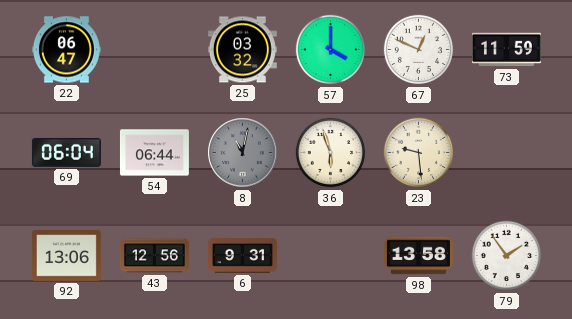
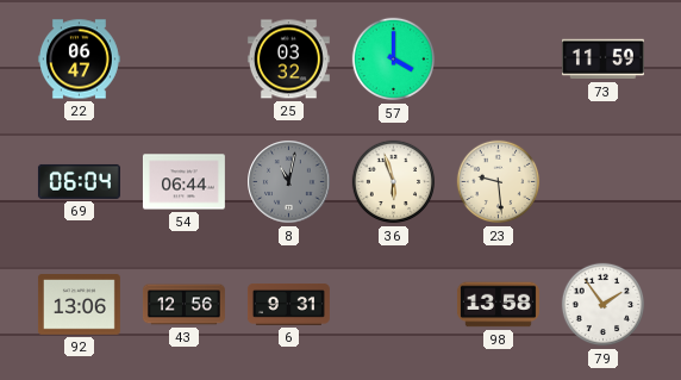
67: 12:49 -> none (419, 50)
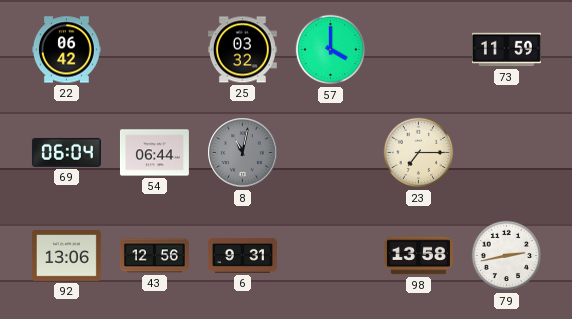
22: 06:47 -> 06:42 (66, 50)
36: 5:57 -> none (394, 182)
23: 9:29 -> 7:15 (419, 153)
79: 1:54 -> 2:43 (507, 256)
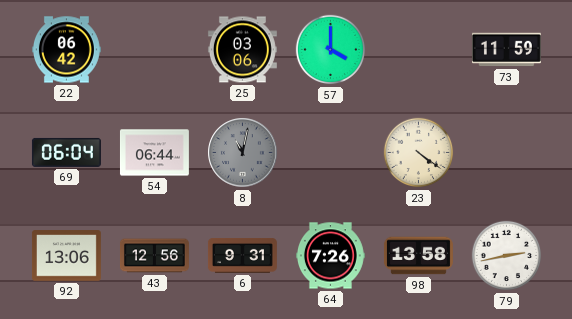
25: 03:32 -> 03:06 (242, 50)
23: 7:15 -> 4:21 (419, 153)
64: none -> 7:26 (330, 256)
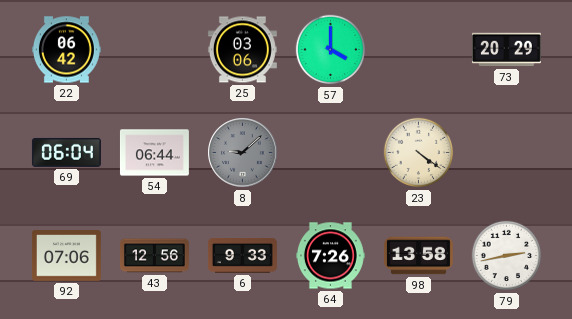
73: 11:59 -> 20:29 (506, 50)
8: 11:02 -> 9:08 (243, 153)
92: 13:06 -> 07:06 (66, 256)
6: 9:31 -> 9:33 (242, 256)
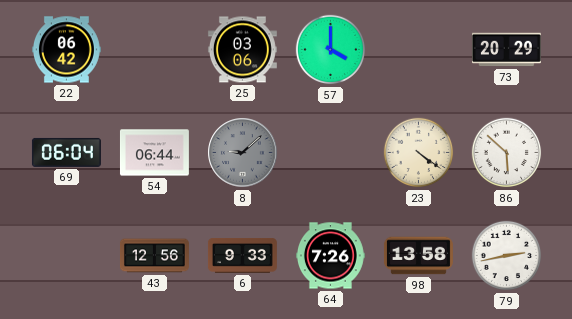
86: none -> 5:52 (507, 153)
92: 07:06 -> none (66, 256)
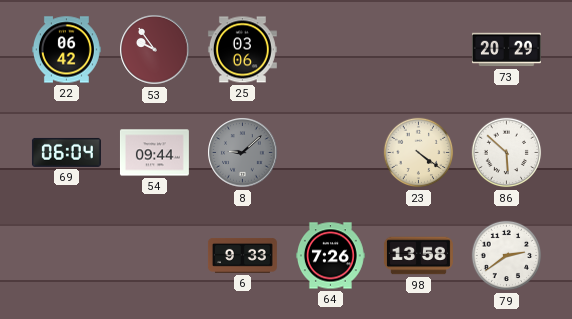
53: none -> 9:54 (155, 50)
57: 4:00 -> none (331, 50)
54: 06:44 -> 09:44 (154, 153)
43: 12:56 -> none (154, 256)
79: 2:43 -> 2:39 (507, 256)
